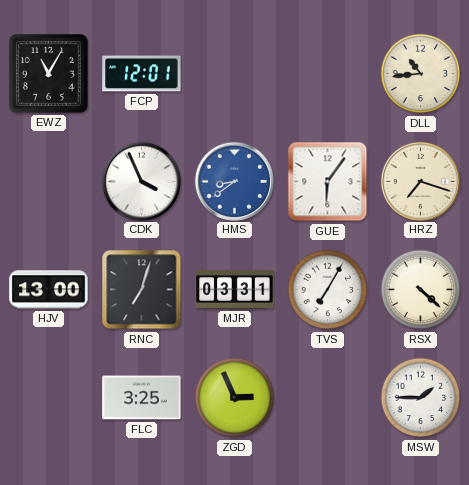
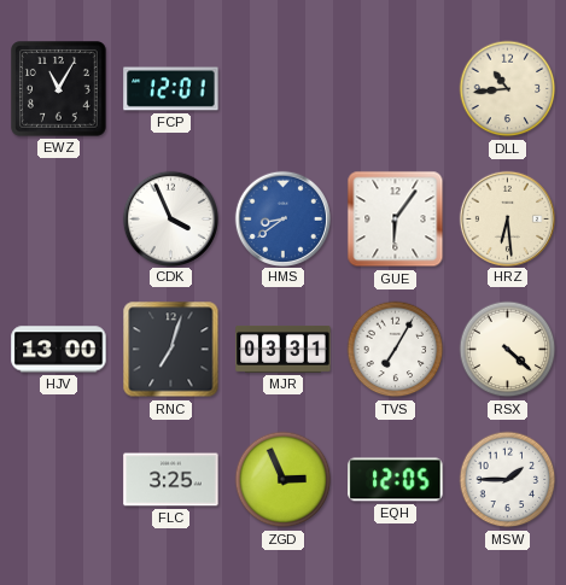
HRZ: 7:18 -> 6:29 (507, 218)
EQH: none -> 12:05 (396, 480)
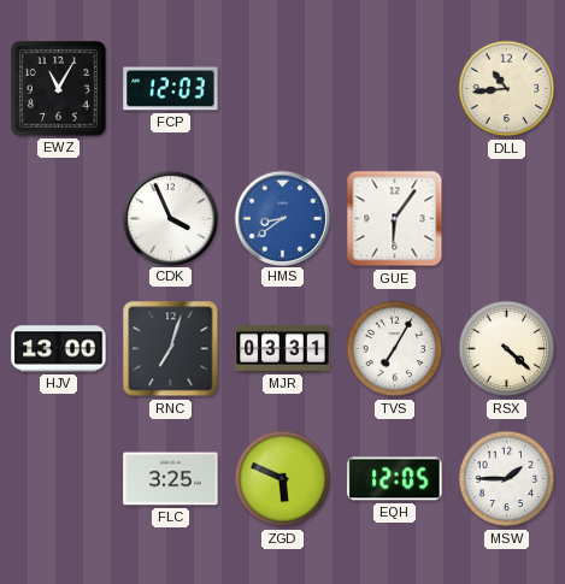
FCP: 12:01 -> 12:03 (171, 89)
HRZ: 6:29 -> none (507, 218)
ZGD: 2:56 -> 5:49 (283, 479)
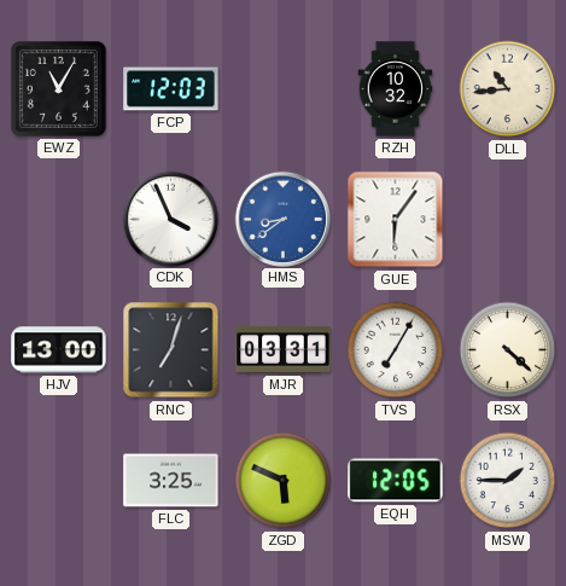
RZH: none -> 10:32 (396, 89)
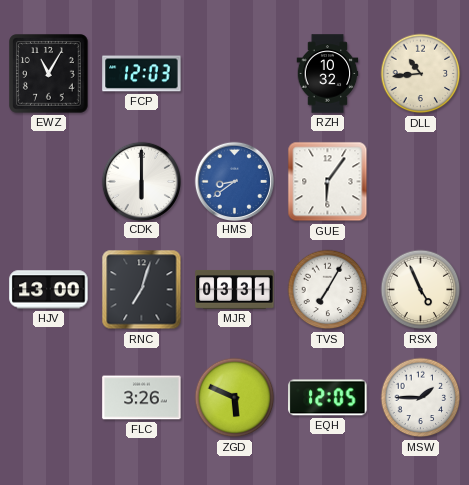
CDK: 3:56 -> 6:00 (141, 181)
RSX: 4:22 -> 4:56 (421, 290)
FLC: 3:25 -> 3:26 (142, 398)
